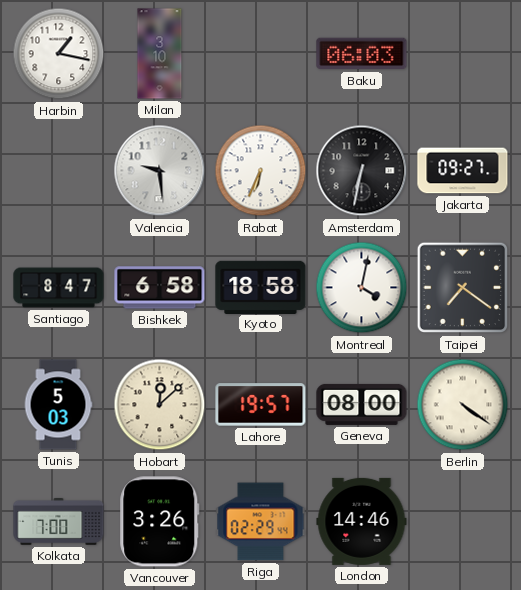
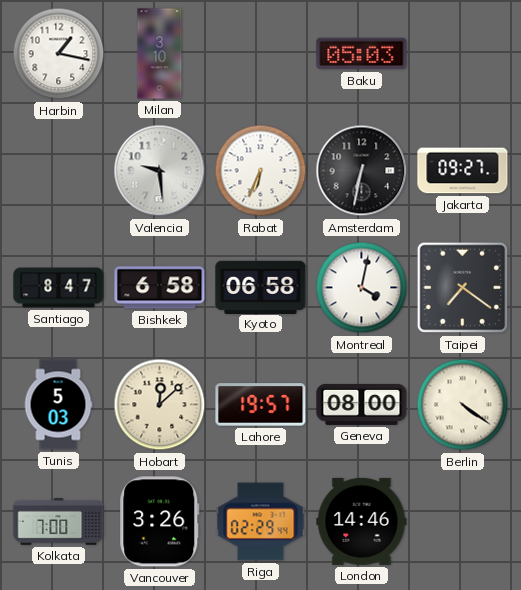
Baku: 06:03 -> 05:03 (362, 54)
Kyoto: 18:58 -> 06:58 (261, 287)
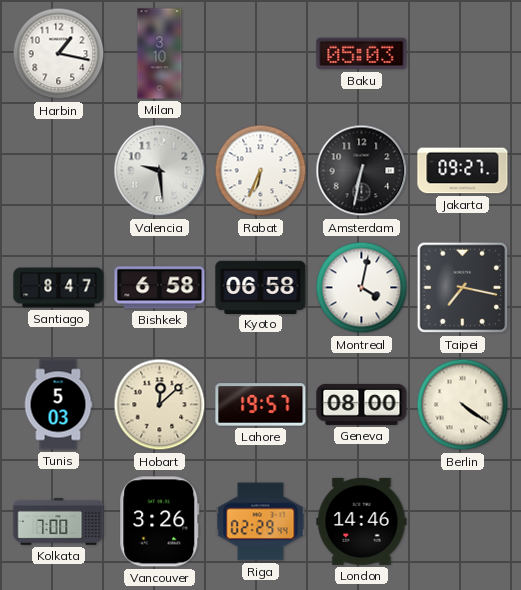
Taipei: 7:21 -> 7:17 (463, 288)
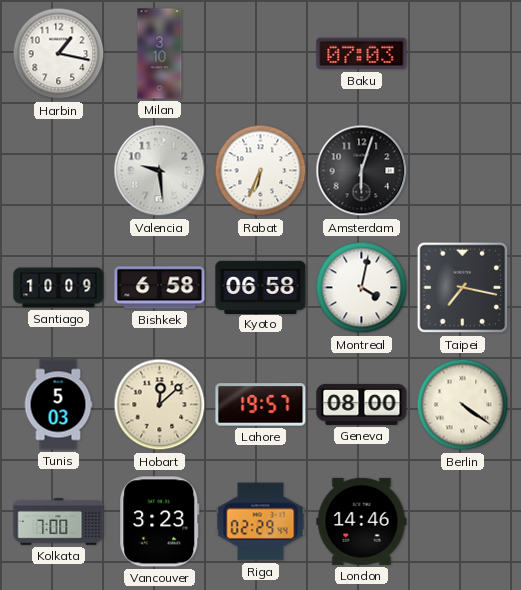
Baku: 05:03 -> 07:03 (362, 54)
Amsterdam: 6:32 -> 6:03 (362, 171)
Jakarta: 09:27 -> none (463, 171)
Santiago: 8:47 -> 10:09 (59, 288)
Vancouver: 3:26 -> 3:23 (160, 522)
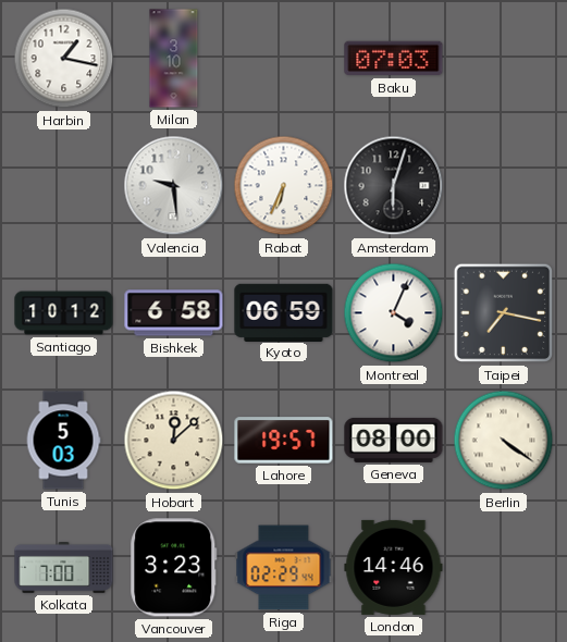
Santiago: 10:09 -> 10:12 (64, 313)
Kyoto: 06:58 -> 06:59 (284, 312)
Montreal: 4:02 -> 4:04 (394, 313)
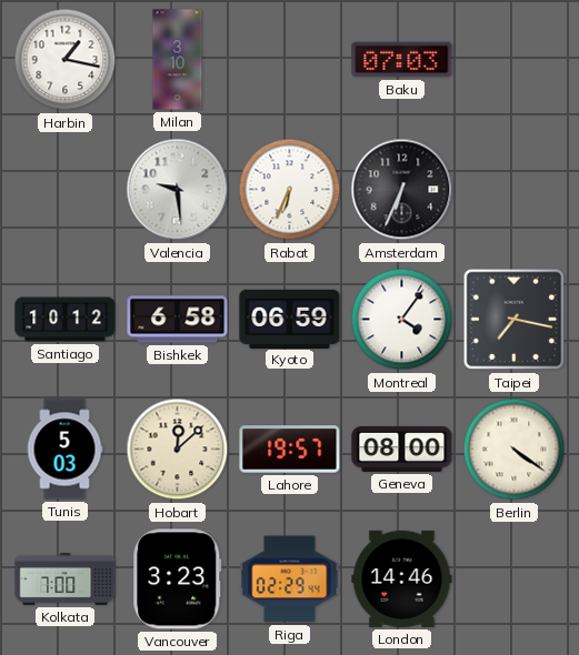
Amsterdam: 6:03 -> 6:34 (402, 190)
Montreal: 4:04 -> 4:06 (402, 320)
